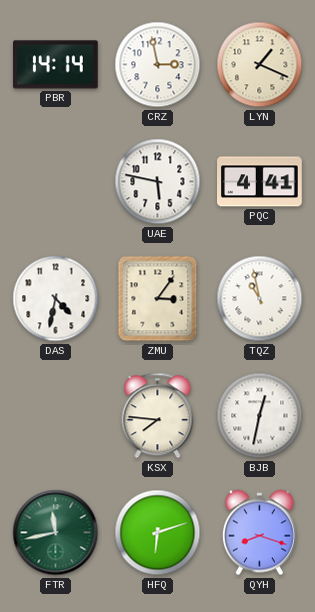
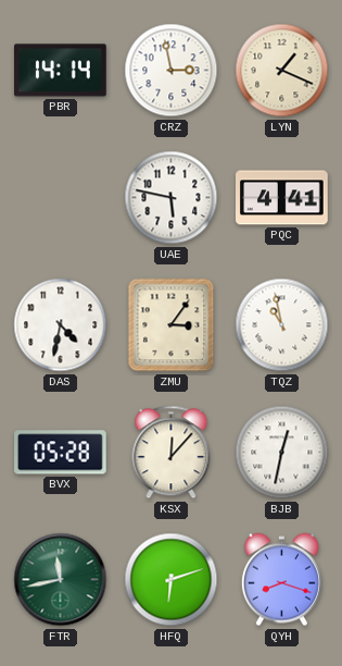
BVX: none -> 05:28 (61, 453)
KSX: 7:46 -> 12:07 (172, 453)
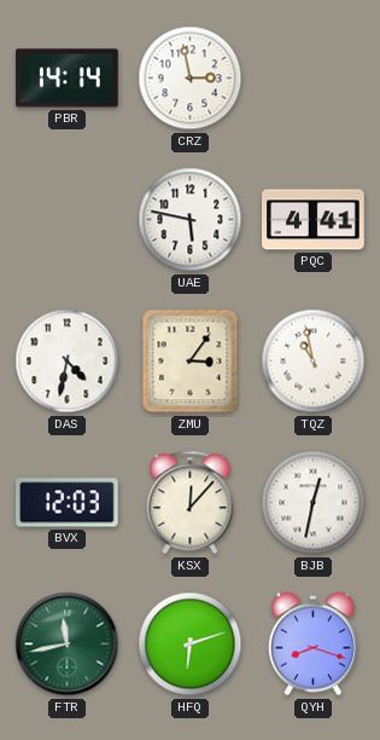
LYN: 1:19 -> none (282, 71)
BVX: 05:28 -> 12:03 (68, 503)
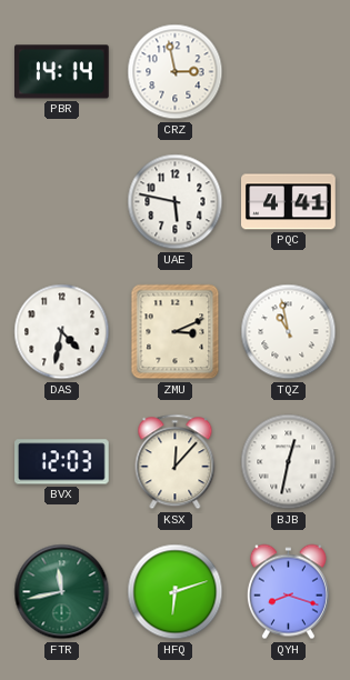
ZMU: 3:06 -> 3:11 (176, 332)
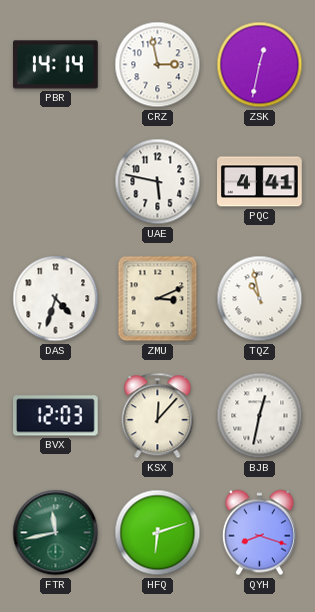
ZSK: none -> 12:32 (260, 65)
DAS: 4:32 -> 4:33 (56, 299)
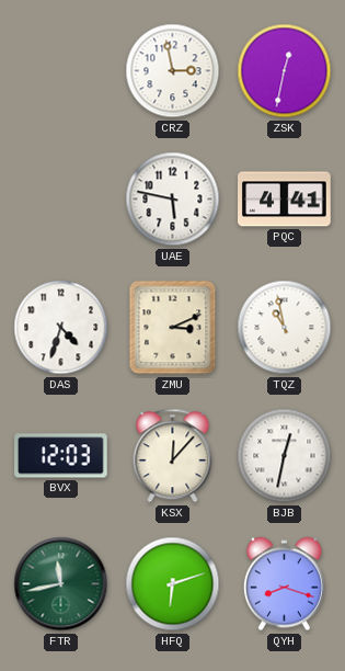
PBR: 14:14 -> none (56, 65)
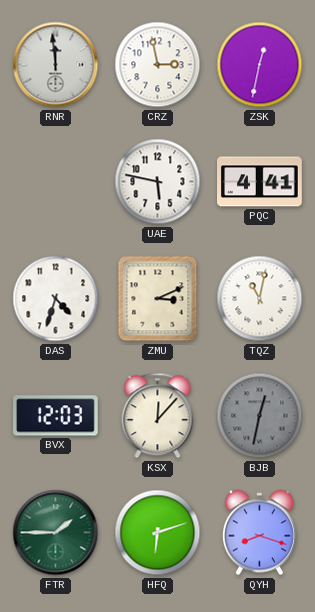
RNR: none -> 11:59 (56, 65)
TQZ: 10:58 -> 11:02 (260, 299)
BJB dial: white -> grey (260, 416)
FTR: 11:43 -> 1:45 (56, 533)
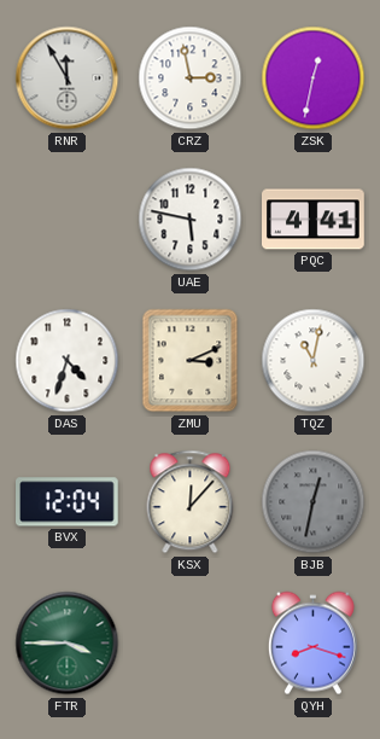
RNR: 11:59 -> 11:55 (68, 78)
BVX: 12:03 -> 12:04 (68, 502)
FTR: 1:45 -> 3:45 (68, 644)
HFQ: 6:12 -> none (158, 533)
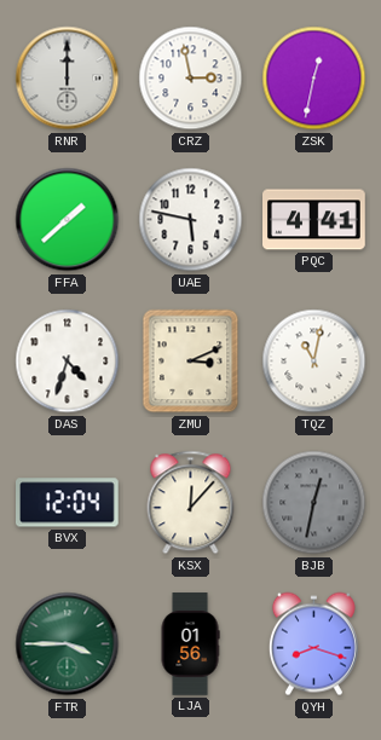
RNR: 11:55 -> 12:00 (68, 79)
FFA: none -> 1:38 (68, 220)
LJA: none -> 01:56 (190, 644)
